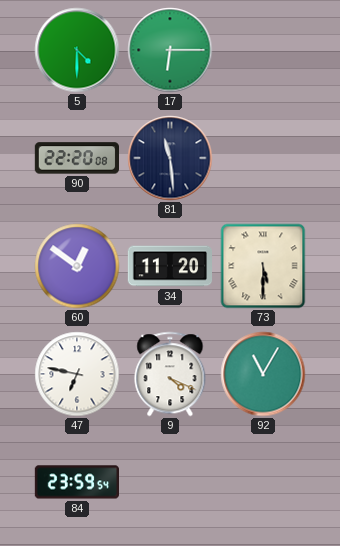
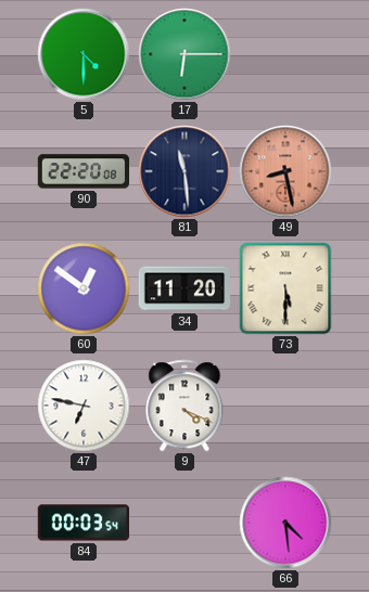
49: none -> 8:28 (285, 171)
92: 11:05 -> none (263, 374)
84: 23:59 -> 00:03 (82, 523)
66: none -> 4:29 (285, 523)
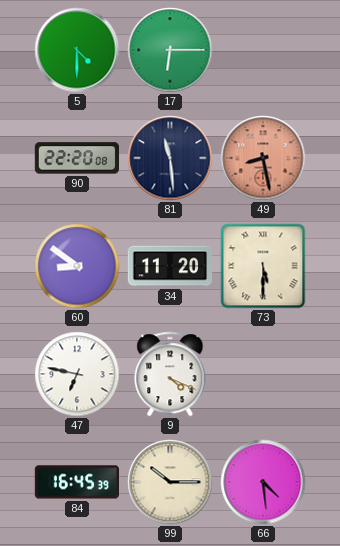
60: 12:51 -> 8:51 (77, 266)
84: 00:03 -> 16:45 (76, 482)
99: none -> 10:15 (170, 482)
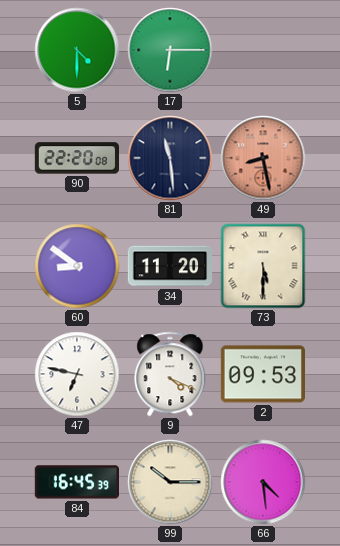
2: none -> 09:53 (262, 374)
